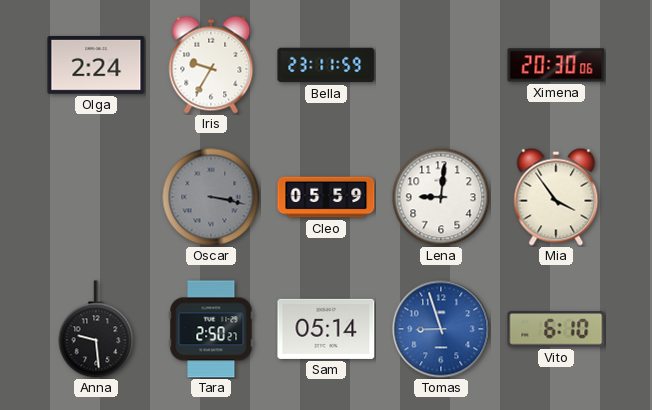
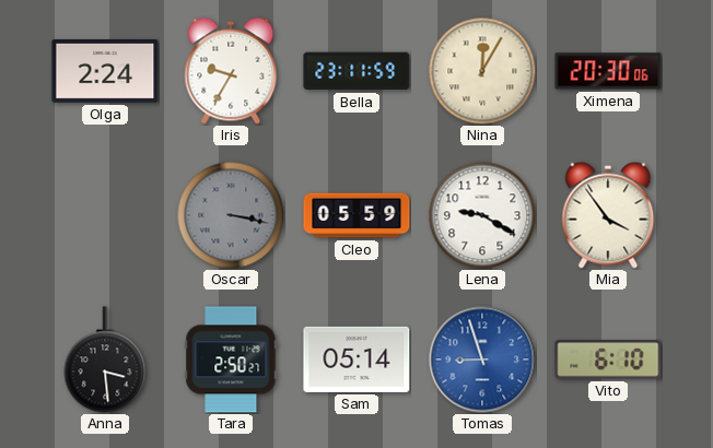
Nina: none -> 12:05 (482, 71)
Lena: 9:01 -> 9:20 (482, 215)
Anna: 9:29 -> 3:29 (105, 359)
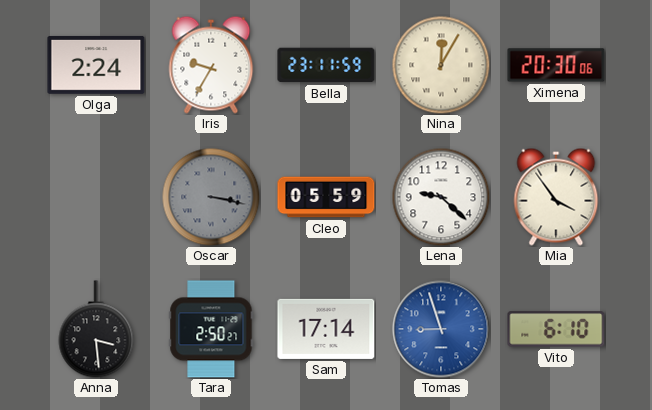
Lena: 9:20 -> 9:22 (441, 197)
Sam: 05:14 -> 17:14 (326, 329)
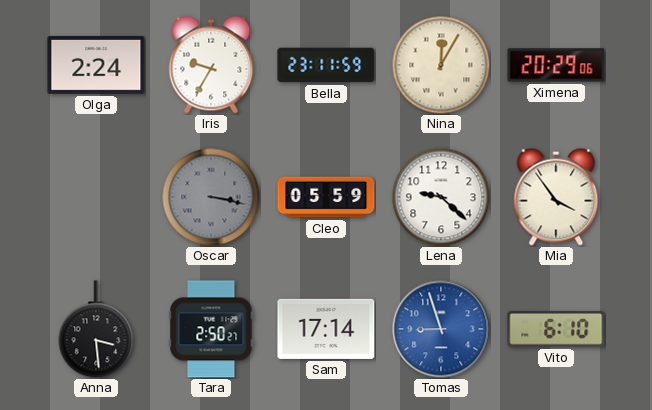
Ximena: 20:30 -> 20:29 (556, 65)
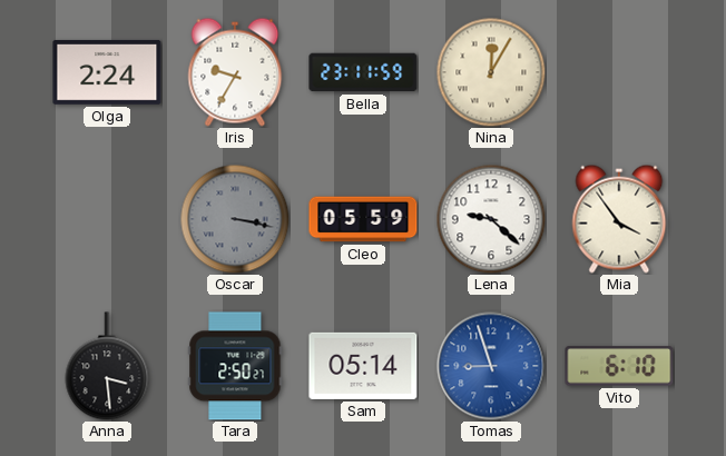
Ximena: 20:29 -> none (556, 65)
Sam: 17:14 -> 05:14 (363, 366)
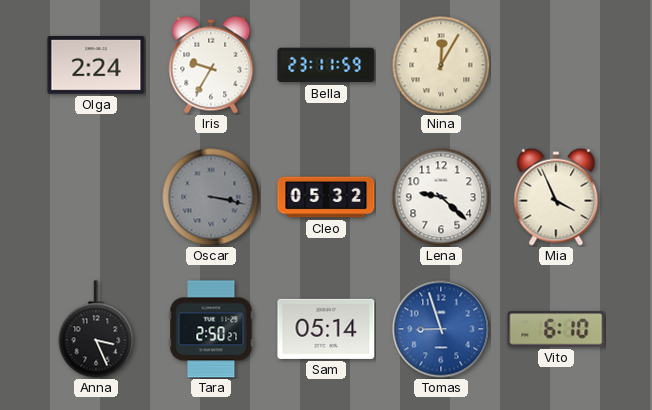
Cleo: 05:59 -> 05:32 (326, 197)
Mia: 3:54 -> 3:56 (556, 197)
Anna: 3:29 -> 3:26 (96, 329)
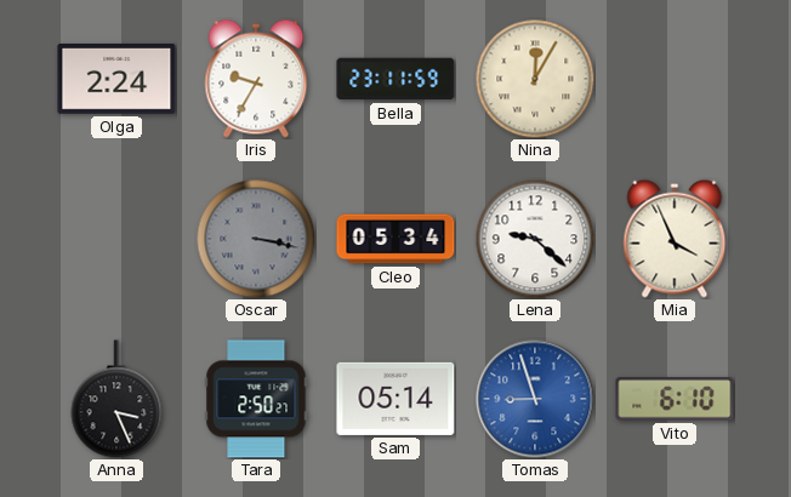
Cleo: 05:32 -> 05:34 (395, 239)
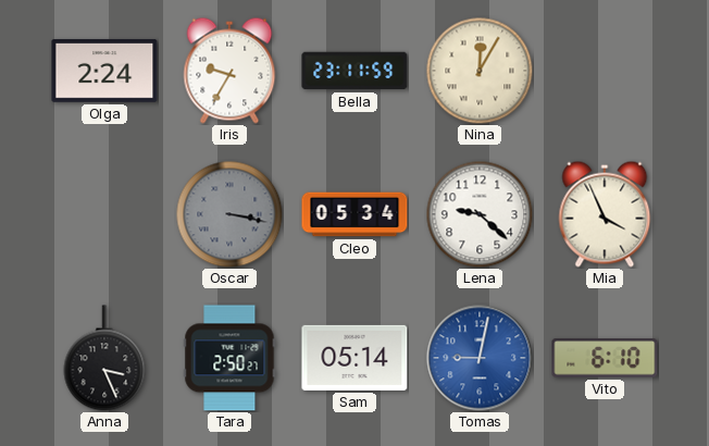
Tomas: 8:57 -> 9:02 (480, 358)
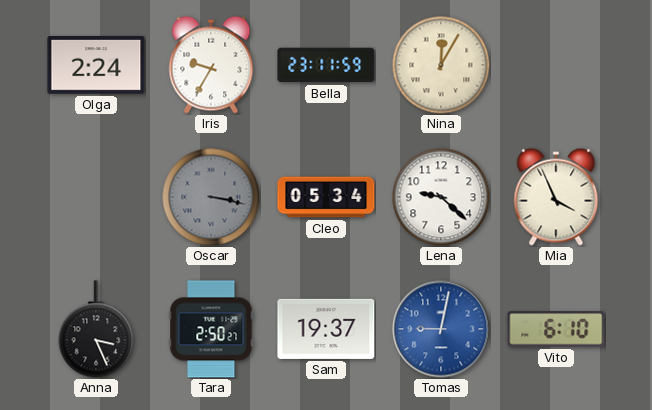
Sam: 05:14 -> 19:37 (326, 329)
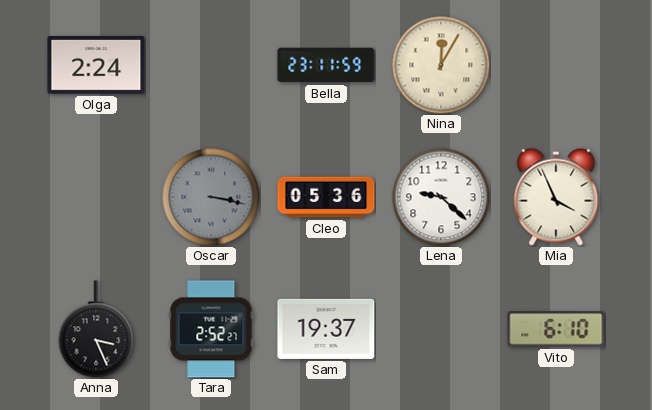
Iris: 9:35 -> none (211, 65)
Cleo: 05:34 -> 05:36 (326, 197)
Tara: 2:50 -> 2:52 (211, 329)
Tomas: 9:02 -> none (441, 329)
